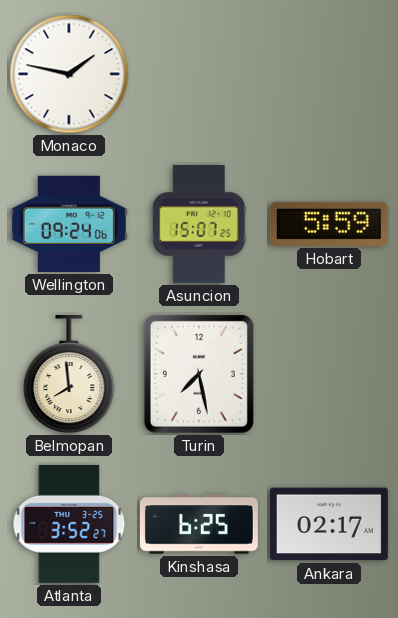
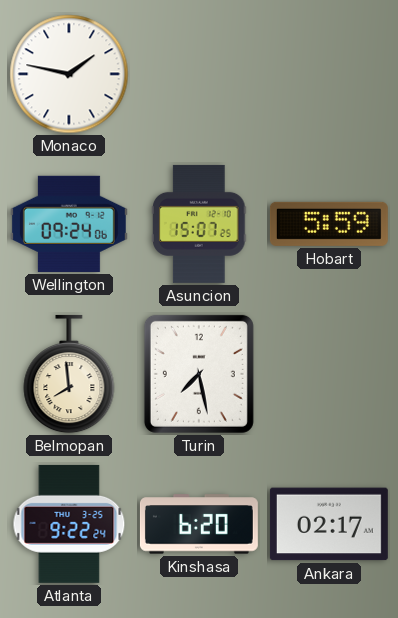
Atlanta: 3:52 -> 9:22 (69, 524)
Kinshasa: 6:25 -> 6:20 (199, 524)
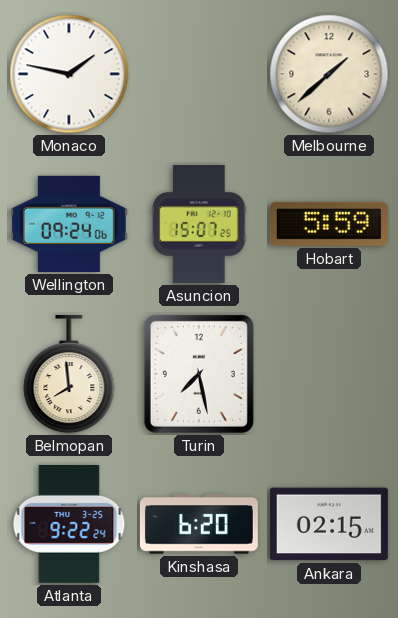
Melbourne: none -> 1:38 (329, 74)
Ankara: 02:17 -> 02:15 (329, 524)
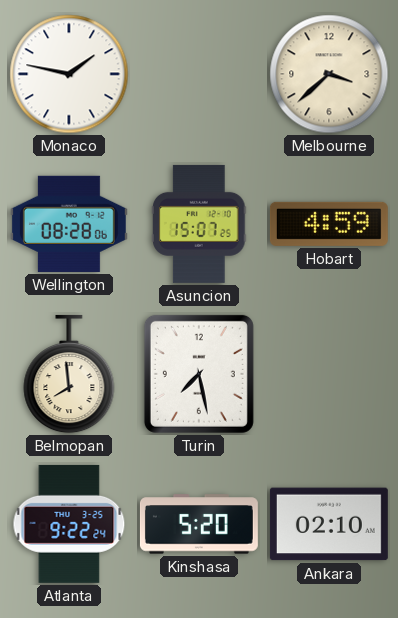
Melbourne: 1:38 -> 3:38 (329, 74)
Wellington: 09:24 -> 08:28 (69, 224)
Hobart: 5:59 -> 4:59 (329, 224)
Kinshasa: 6:20 -> 5:20 (199, 524)
Ankara: 02:15 -> 02:10 (329, 524)
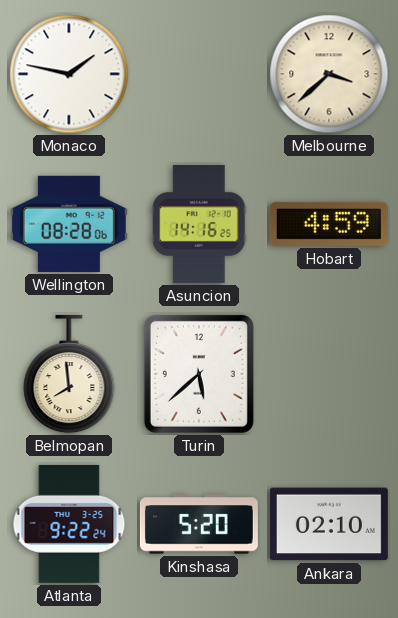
Asuncion: 15:07 -> 14:16 (200, 224)
Turin: 7:28 -> 5:38 (199, 374)
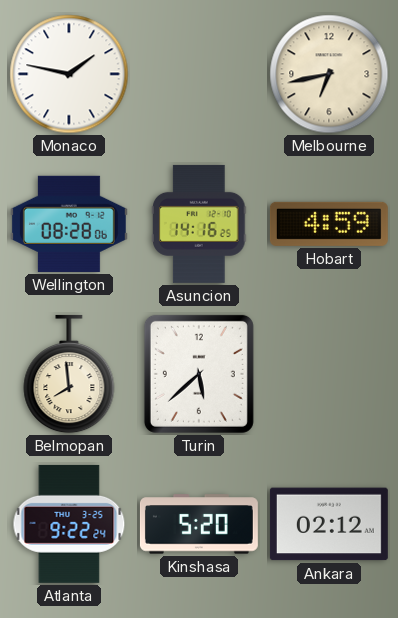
Melbourne: 3:38 -> 6:43 (329, 74)
Ankara: 02:10 -> 02:12 (329, 524)
